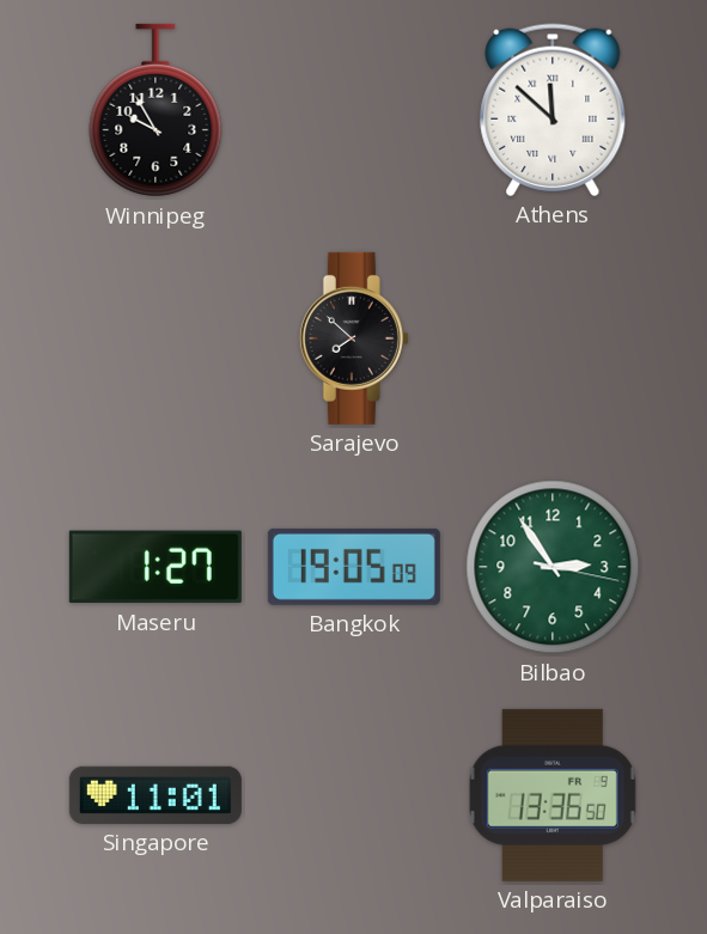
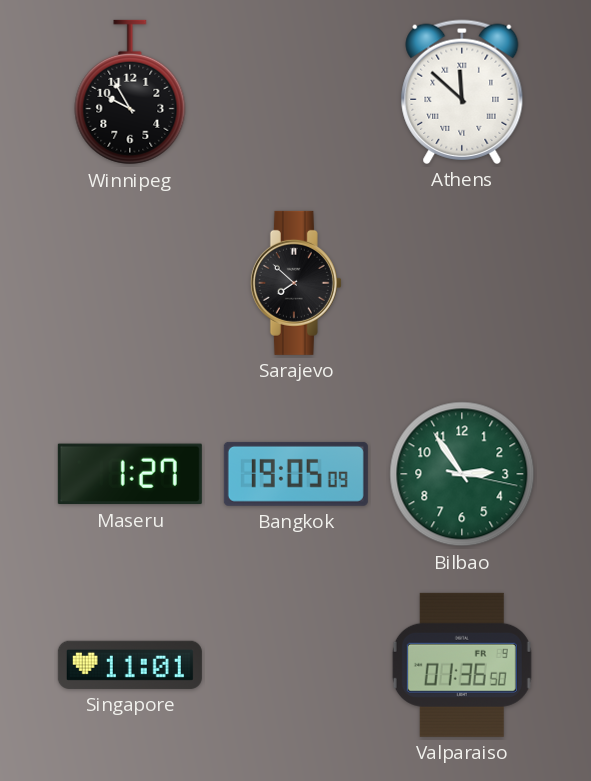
Valparaiso: 13:36 -> 01:36 (462, 665)
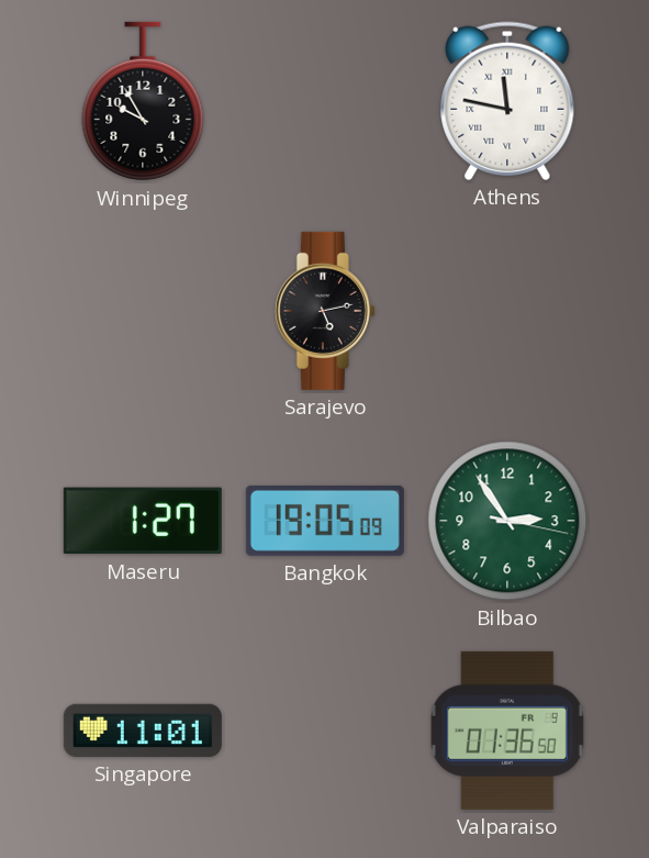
Athens: 11:52 -> 11:47 (507, 101)
Sarajevo: 7:52 -> 5:13 (325, 311)
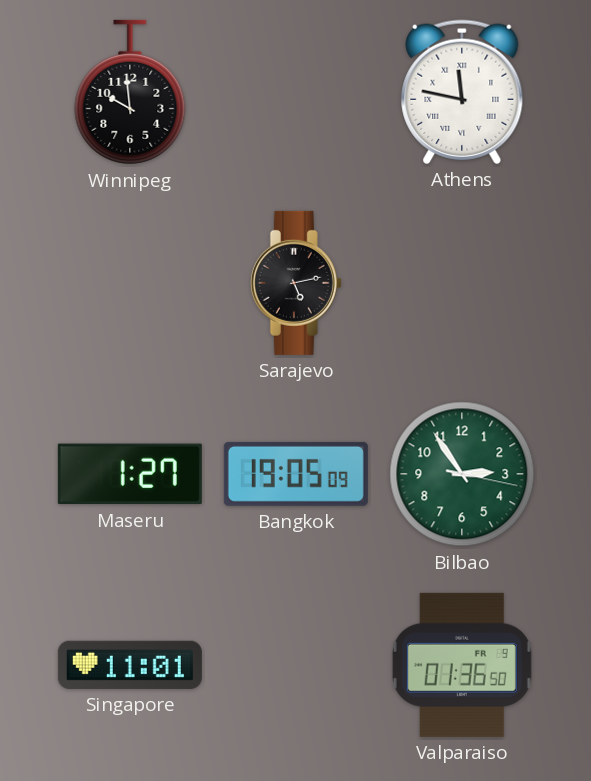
Winnipeg: 9:55 -> 9:59 (130, 92)
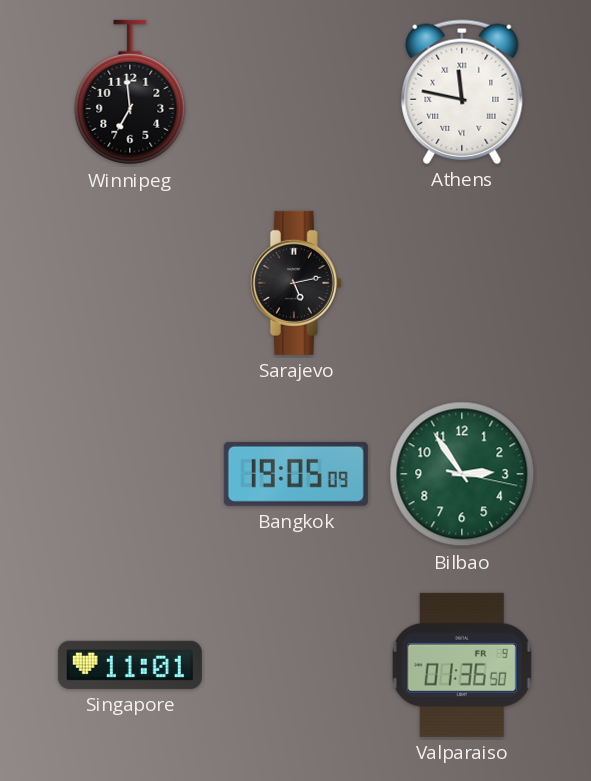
Winnipeg: 9:59 -> 6:59 (130, 92)
Maseru: 1:27 -> none (130, 474)
